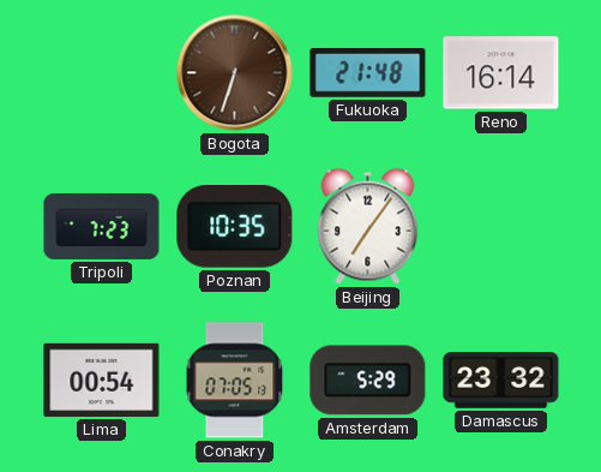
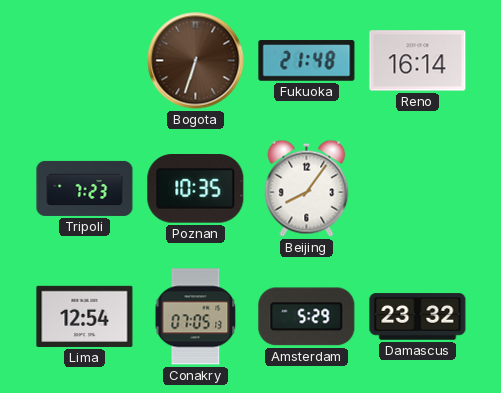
Beijing: 7:06 -> 8:06 (307, 188)
Lima: 00:54 -> 12:54 (85, 316)
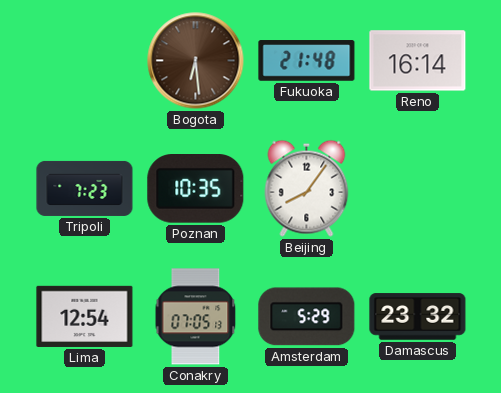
Bogota: 6:33 -> 6:29 (196, 61)
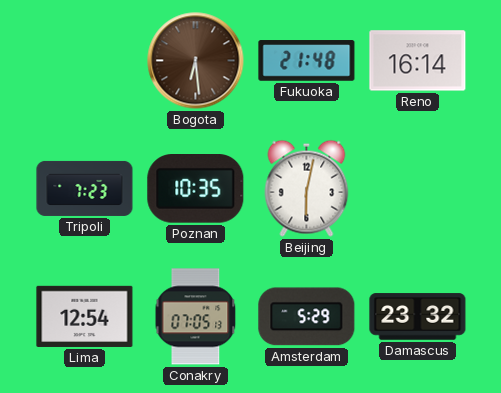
Beijing: 8:06 -> 6:02 (307, 188)
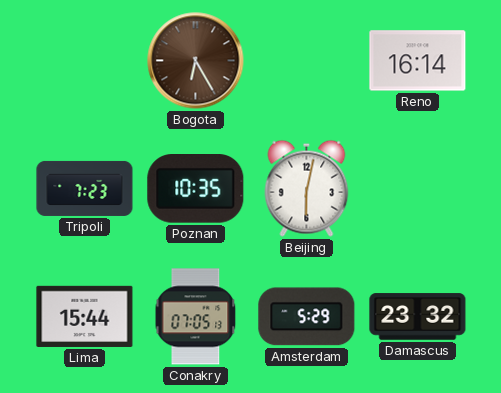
Bogota: 6:29 -> 6:25 (196, 61)
Fukuoka: 21:48 -> none (307, 61)
Lima: 12:54 -> 15:44 (85, 316)
